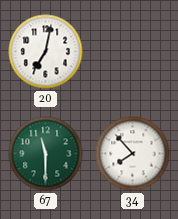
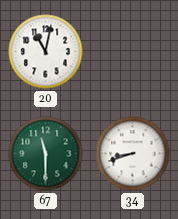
20: 7:02 -> 11:02 (46, 52)
34: 7:53 -> 8:42 (133, 154)
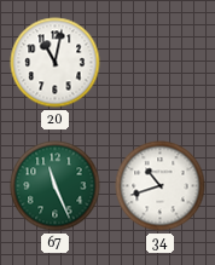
67: 11:30 -> 11:26 (56, 186)
34: 8:42 -> 10:42 (161, 186)
